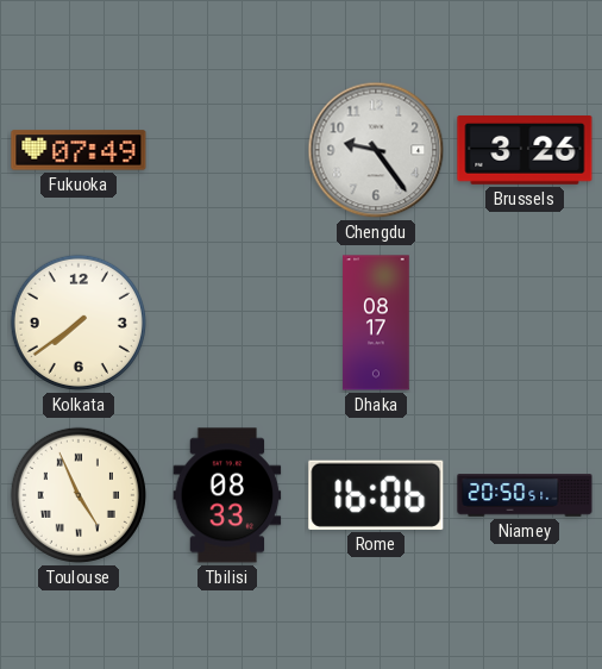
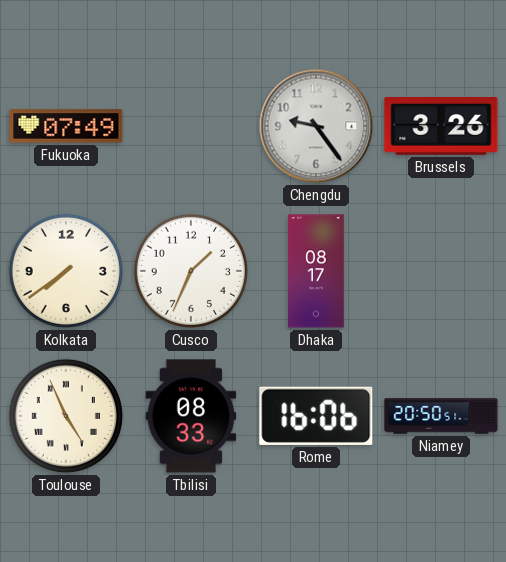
Cusco: none -> 1:34 (191, 271)
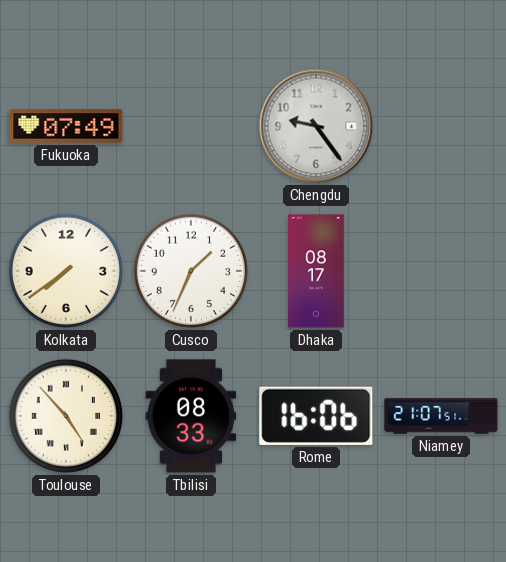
Brussels: 3:26 -> none (441, 127)
Toulouse: 4:56 -> 4:53 (66, 416)
Niamey: 20:50 -> 21:07 (441, 416)
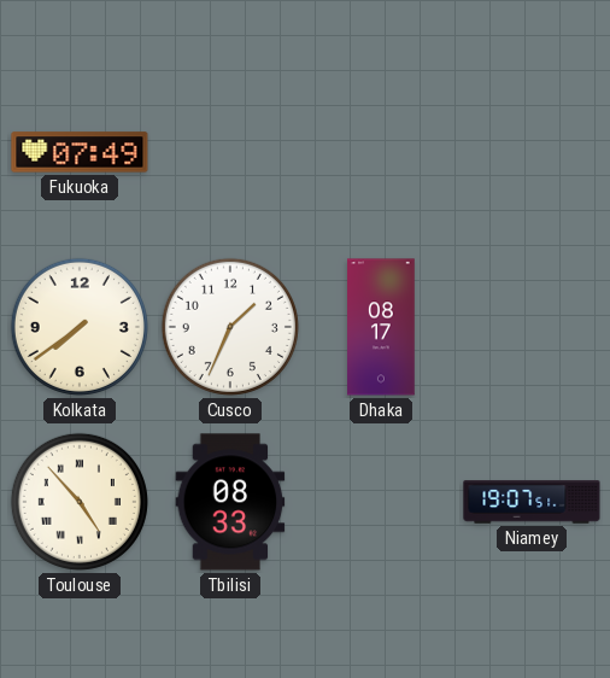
Chengdu: 9:24 -> none (316, 126)
Rome: 16:06 -> none (316, 416)
Niamey: 21:07 -> 19:07 (532, 502)
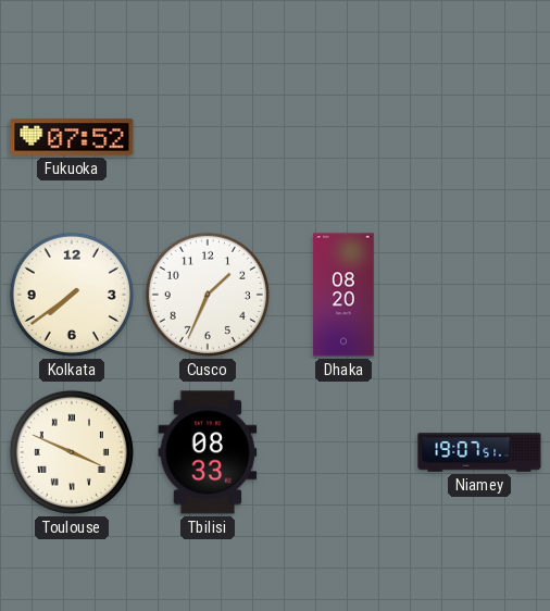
Fukuoka: 07:49 -> 07:52 (72, 137)
Dhaka: 08:17 -> 08:20 (343, 295)
Toulouse: 4:53 -> 3:49 (72, 452)
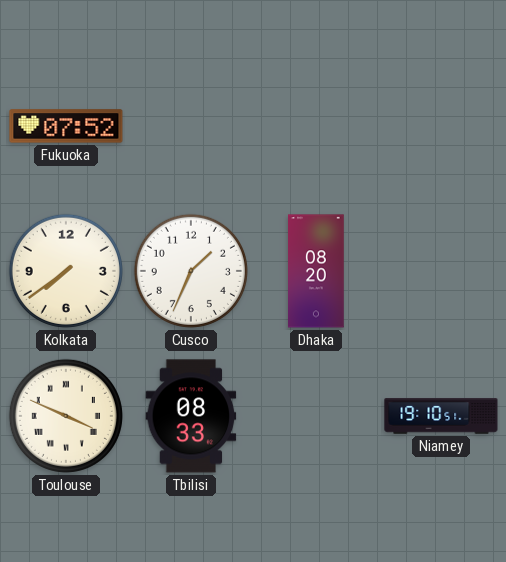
Niamey: 19:07 -> 19:10 (441, 416)
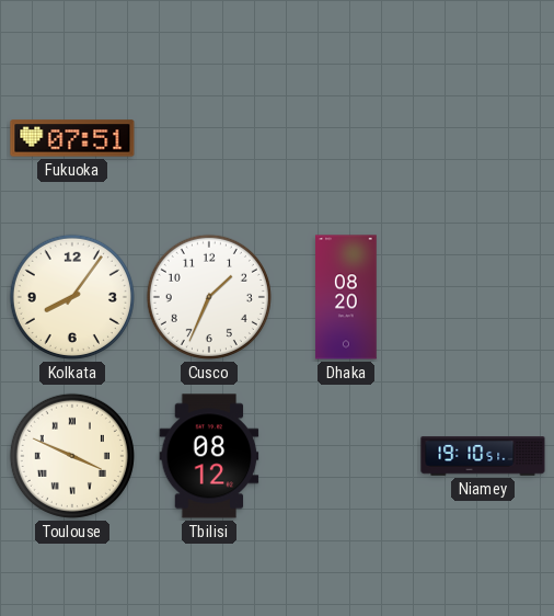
Fukuoka: 07:52 -> 07:51 (72, 138)
Kolkata: 7:39 -> 8:06 (72, 297)
Tbilisi: 08:33 -> 08:12 (209, 456)
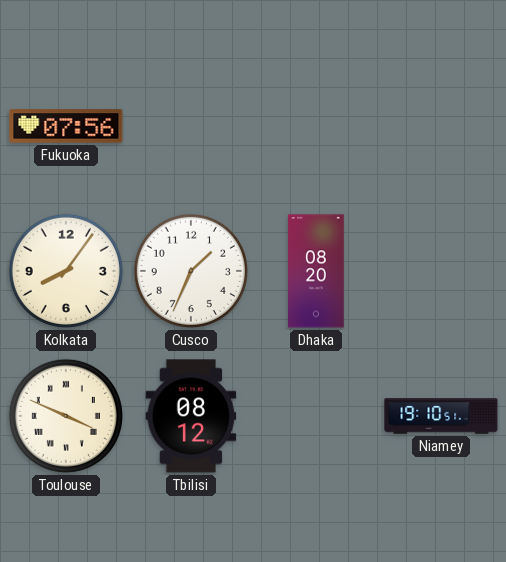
Fukuoka: 07:51 -> 07:56 (66, 126)
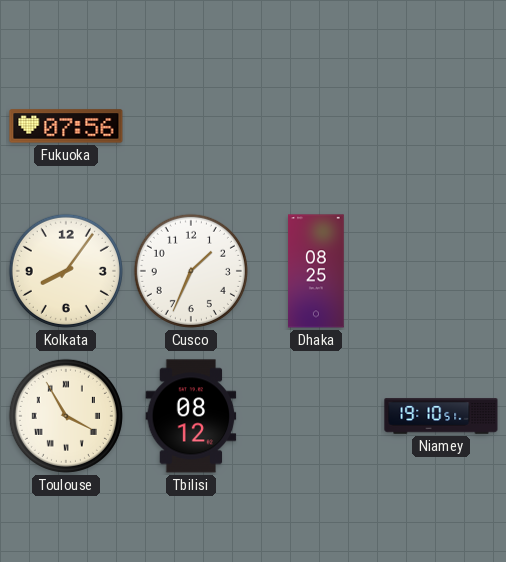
Dhaka: 08:20 -> 08:25 (316, 271)
Toulouse: 3:49 -> 3:55 (66, 416)
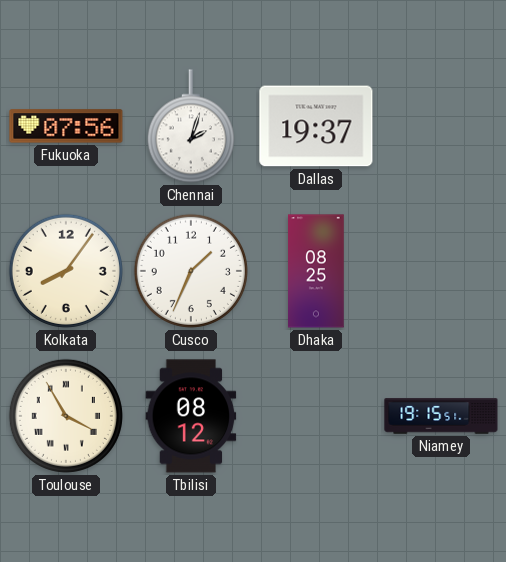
Chennai: none -> 2:03 (191, 126)
Dallas: none -> 19:37 (316, 126)
Niamey: 19:10 -> 19:15 (441, 416)
